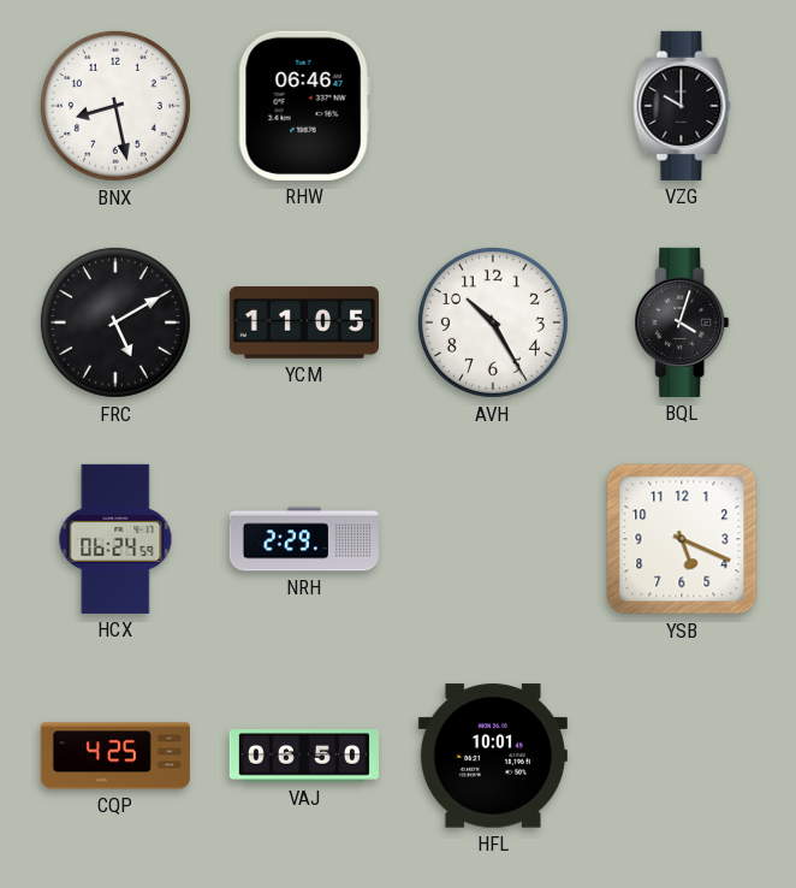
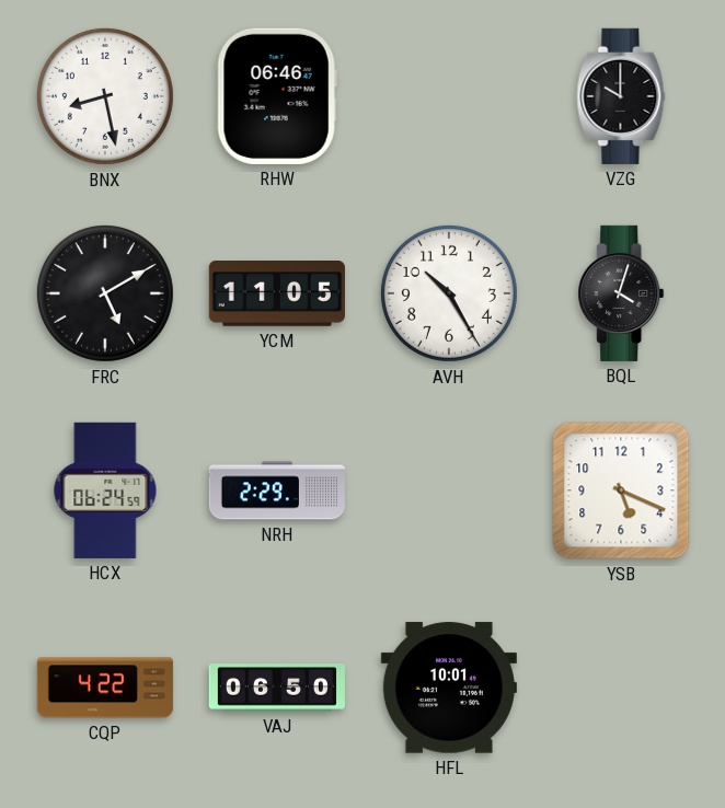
CQP: 4:25 -> 4:22 (105, 688)
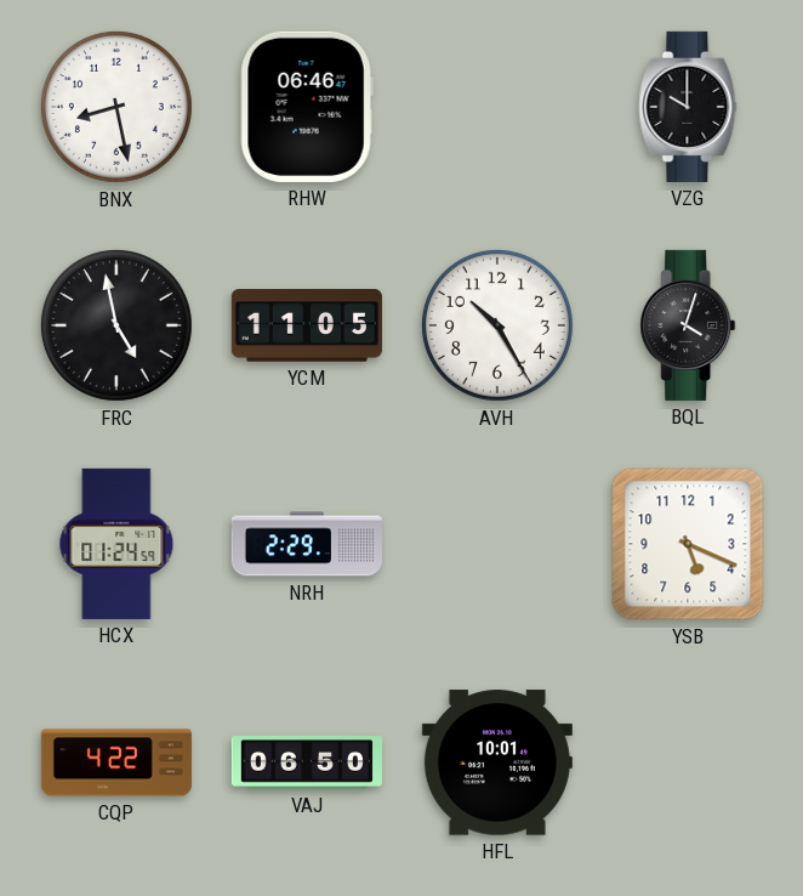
FRC: 5:10 -> 4:58 (116, 325)
HCX: 06:24 -> 01:24 (116, 544)
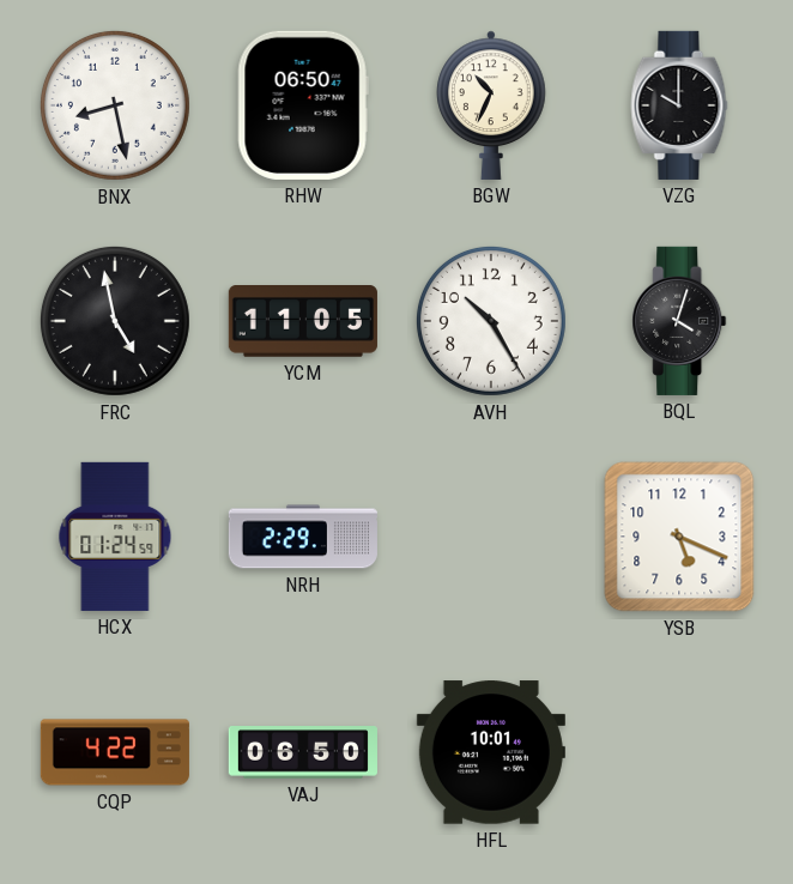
RHW: 06:46 -> 06:50 (303, 105)
BGW: none -> 10:34 (491, 105)
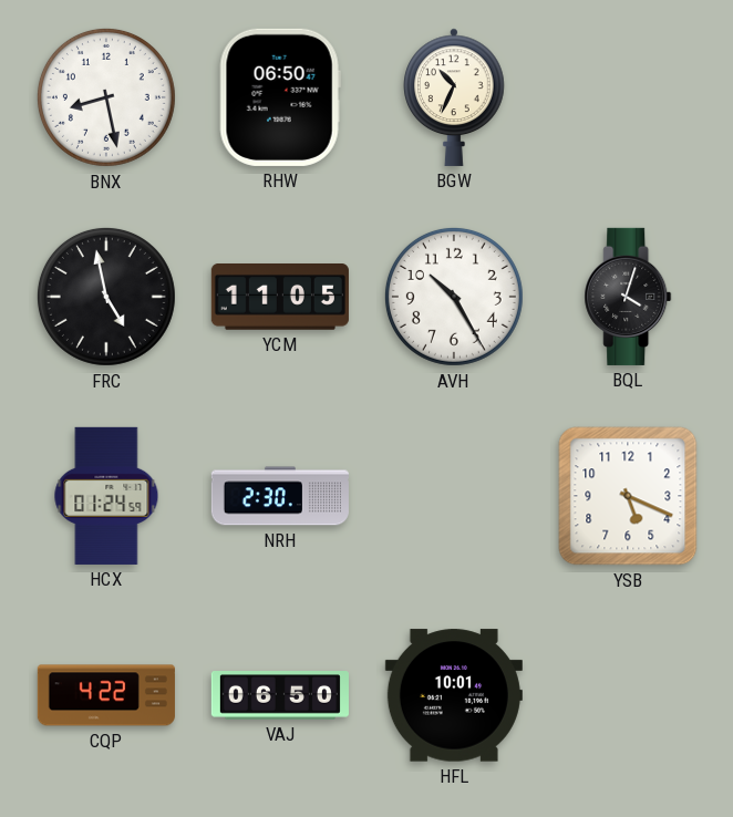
VZG: 10:00 -> none (679, 105)
NRH: 2:29 -> 2:30 (280, 496)
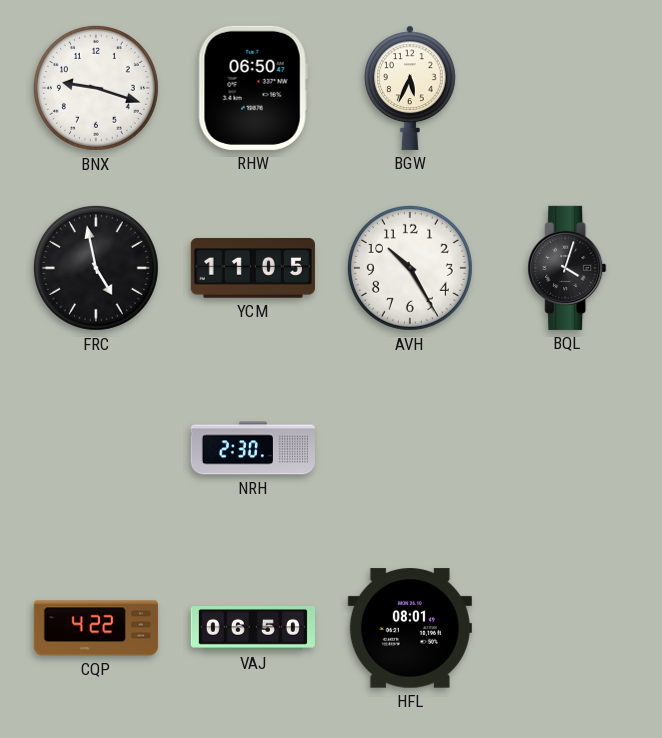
BNX: 8:28 -> 9:18 (96, 88)
BGW: 10:34 -> 5:34 (410, 88)
HCX: 01:24 -> none (106, 496)
YSB: 5:19 -> none (628, 496)
HFL: 10:01 -> 08:01 (410, 628)
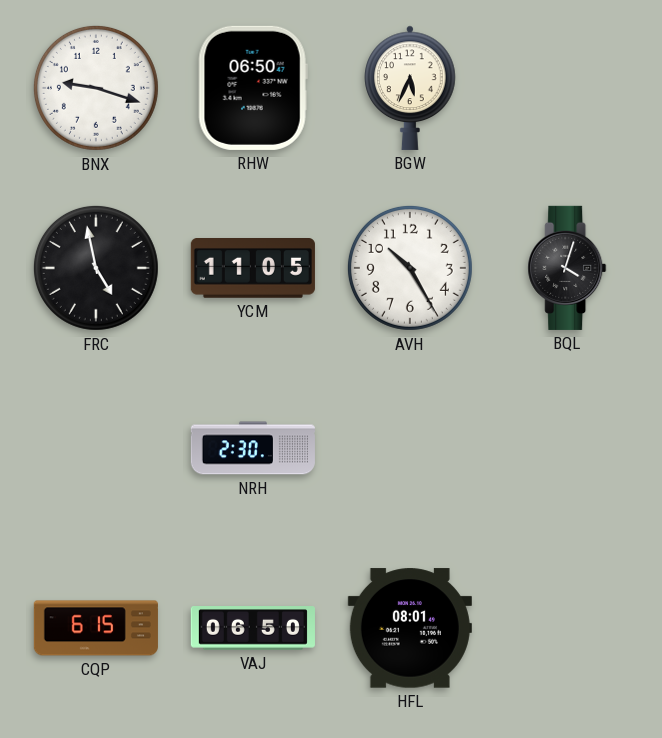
CQP: 4:22 -> 6:15 (96, 628)
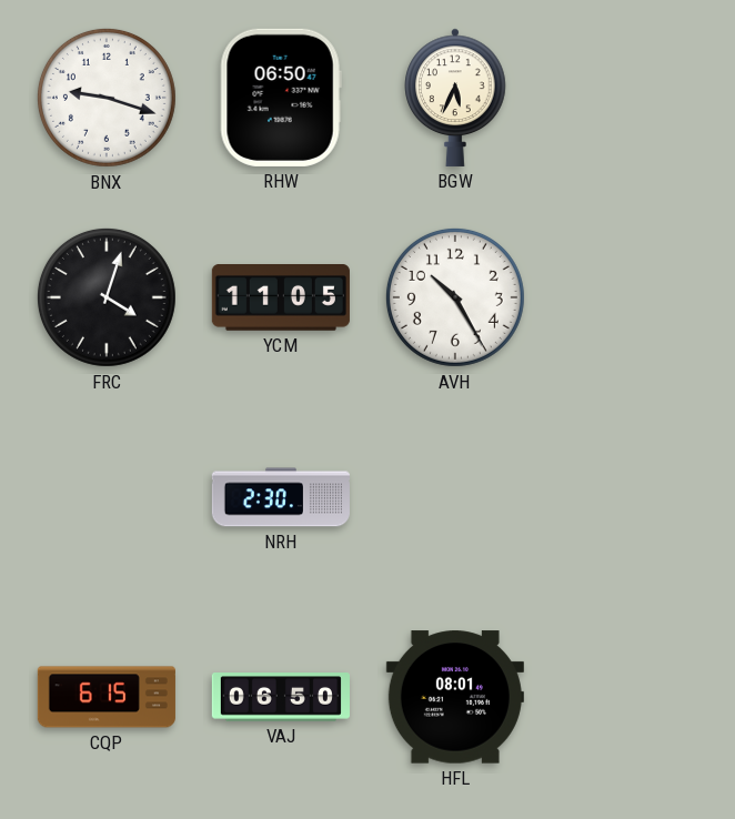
FRC: 4:58 -> 4:03 (107, 297)
BQL: 4:03 -> none (567, 268)
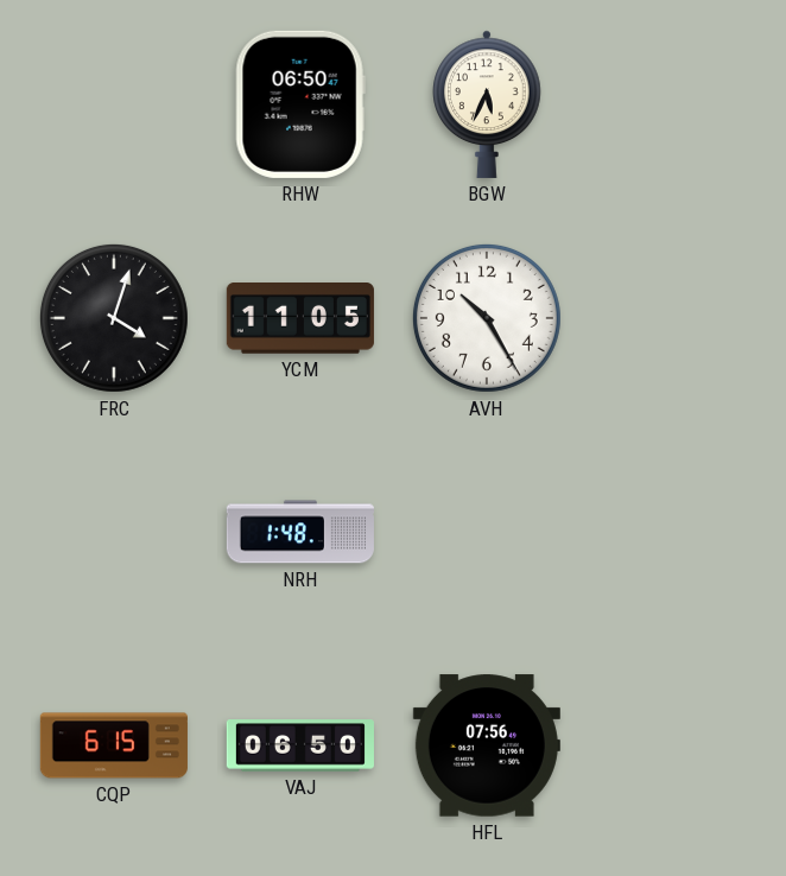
BNX: 9:18 -> none (107, 98)
NRH: 2:30 -> 1:48 (300, 532)
HFL: 08:01 -> 07:56 (487, 745)
